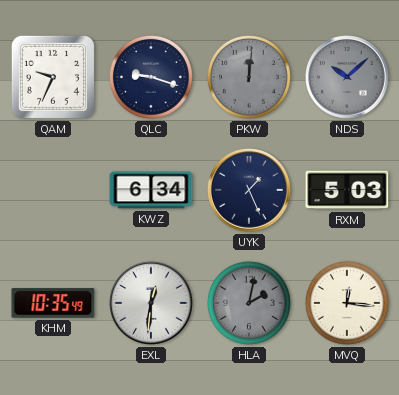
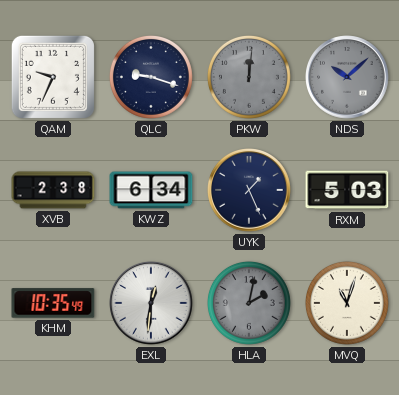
XVB: none -> 2:38 (53, 190)
MVQ: 12:16 -> 11:03 (347, 303)
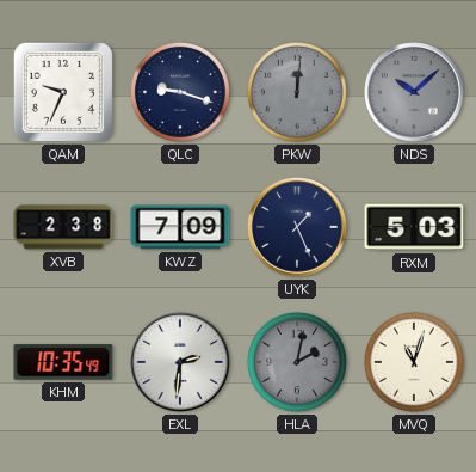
KWZ: 6:34 -> 7:09 (180, 227)
EXL: 12:31 -> 2:31 (180, 362)
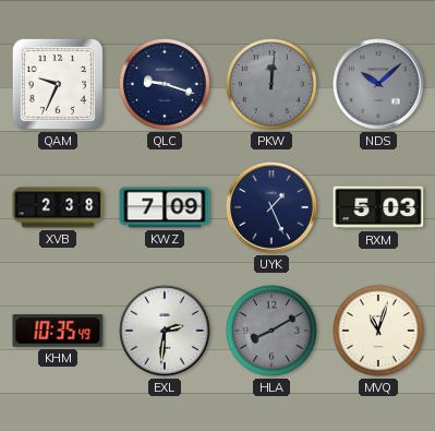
HLA: 2:02 -> 8:10 (271, 331)
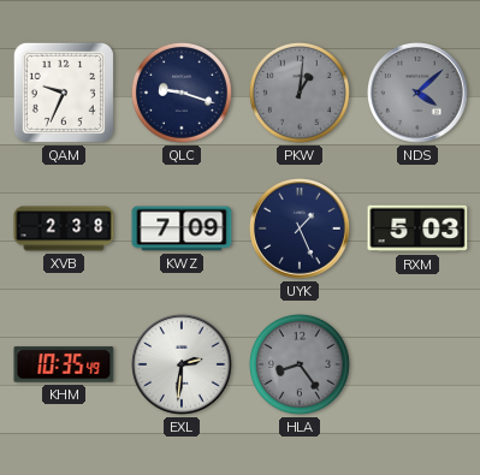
PKW: 12:01 -> 1:01 (300, 93)
NDS: 10:08 -> 4:08 (417, 93)
HLA: 8:10 -> 8:24 (300, 364)
MVQ: 11:03 -> none (378, 331)
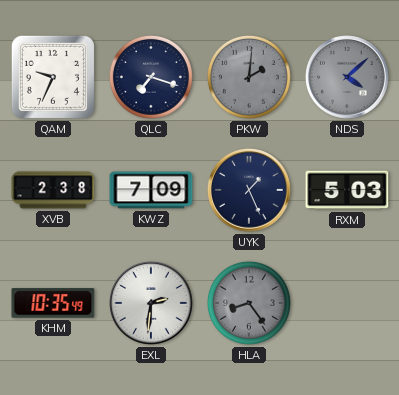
QLC: 9:18 -> 7:18 (151, 77)
PKW: 1:01 -> 2:01 (249, 77)
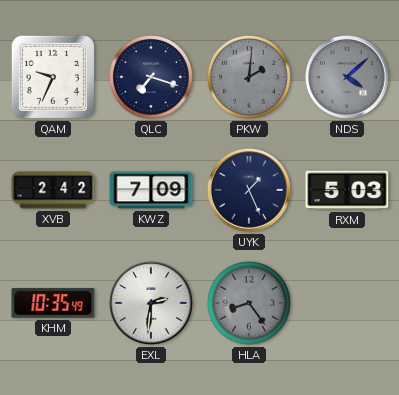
XVB: 2:38 -> 2:42 (53, 190)
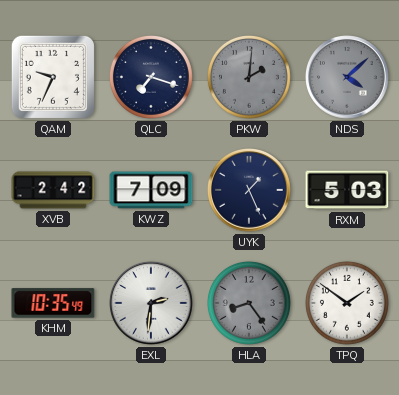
TPQ: none -> 1:51 (347, 303)
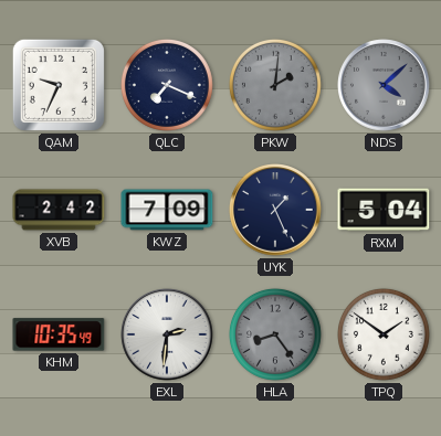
QLC: 7:18 -> 7:19 (167, 85)
RXM: 5:03 -> 5:04 (384, 210)
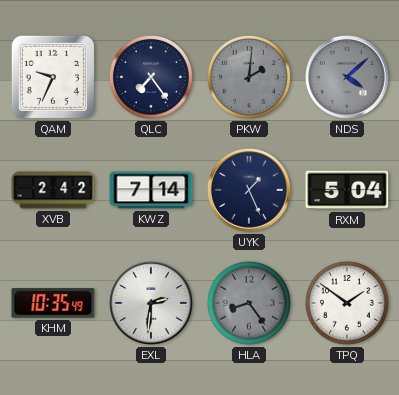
QLC: 7:19 -> 7:24 (151, 77)
KWZ: 7:09 -> 7:14 (151, 190)
